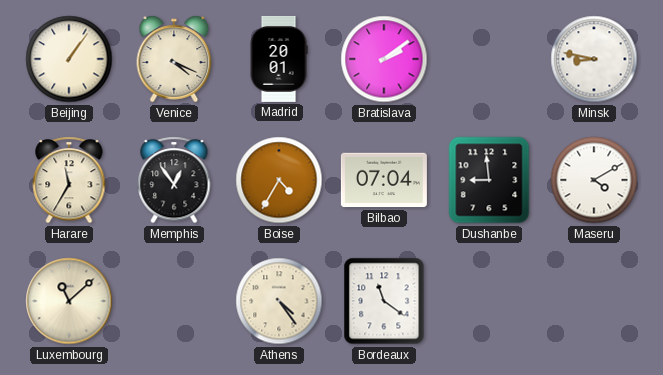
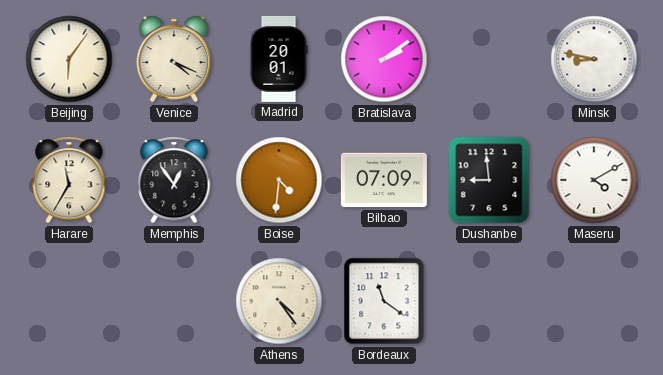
Beijing: 1:06 -> 6:06 (69, 59)
Boise: 4:35 -> 4:31 (279, 180)
Bilbao: 07:04 -> 07:09 (384, 180)
Luxembourg: 11:08 -> none (69, 301)
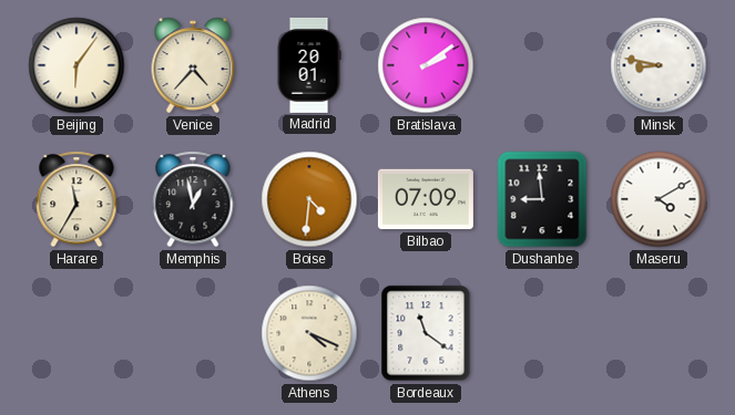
Venice: 4:19 -> 4:37 (193, 65)
Memphis: 12:54 -> 12:58 (193, 199)
Athens: 4:24 -> 4:19 (309, 333)
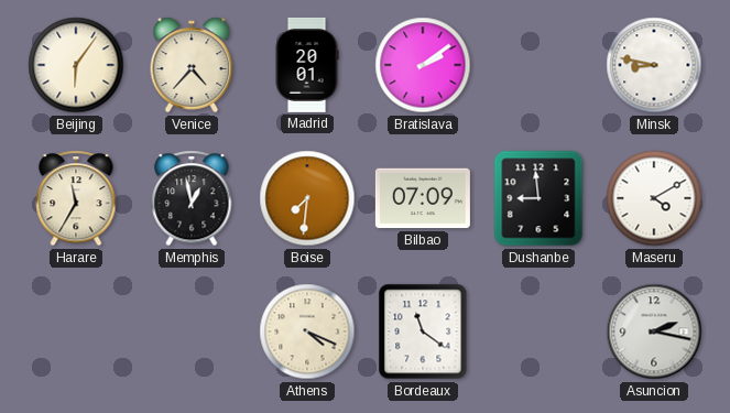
Boise: 4:31 -> 7:31 (307, 198)
Asuncion: none -> 2:17 (654, 332)
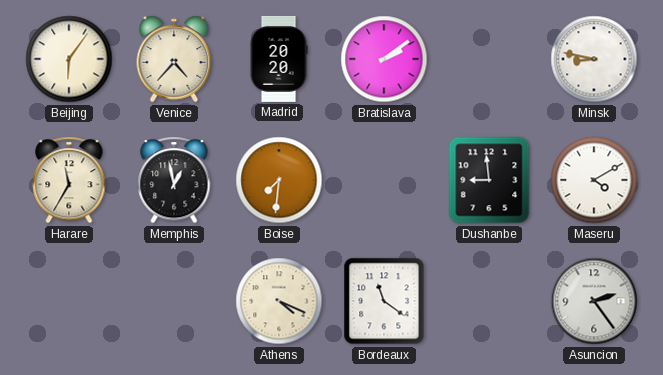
Madrid: 20:01 -> 20:20 (279, 59)
Bilbao: 07:09 -> none (423, 198)
Asuncion: 2:17 -> 2:24 (594, 301)
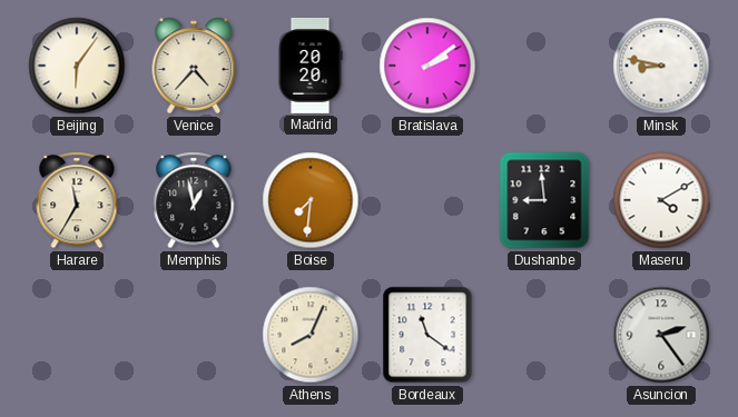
Athens: 4:19 -> 8:04 (311, 335)
